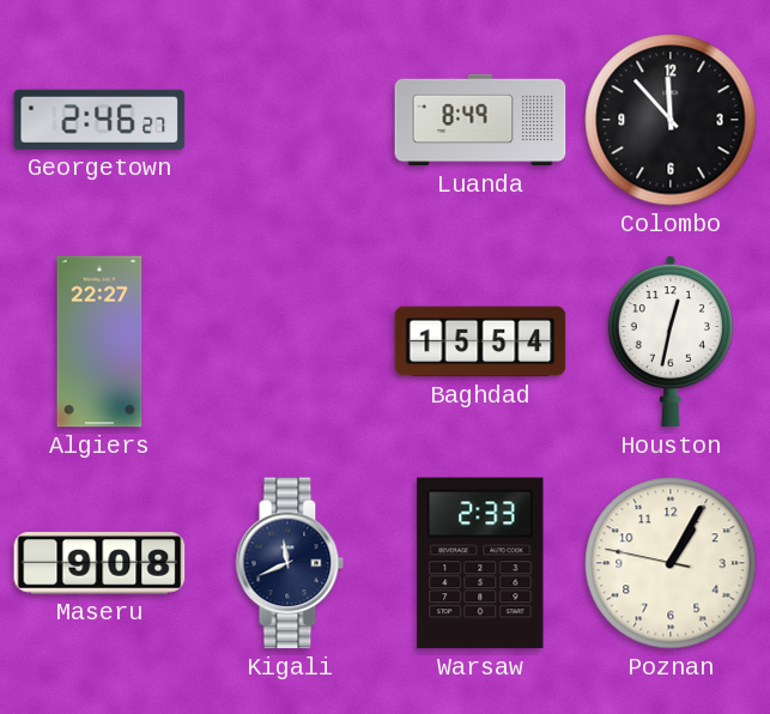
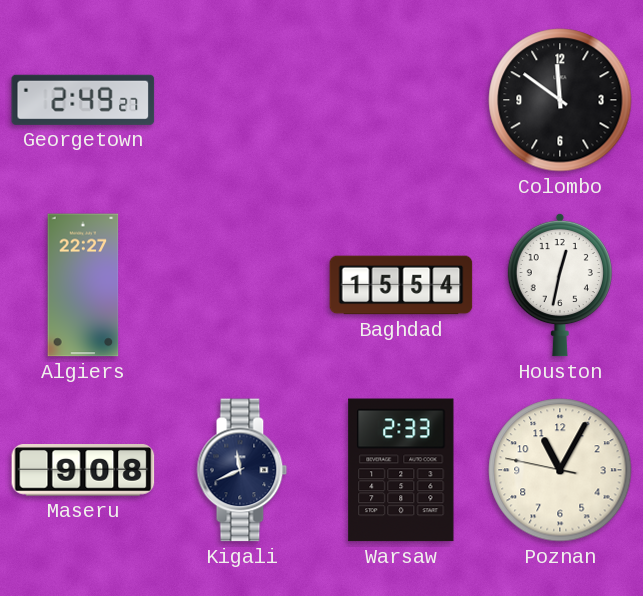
Georgetown: 2:46 -> 2:49 (83, 100)
Luanda: 8:49 -> none (480, 120)
Colombo: 11:53 -> 11:51 (560, 100)
Poznan: 1:04 -> 11:04 (560, 470)
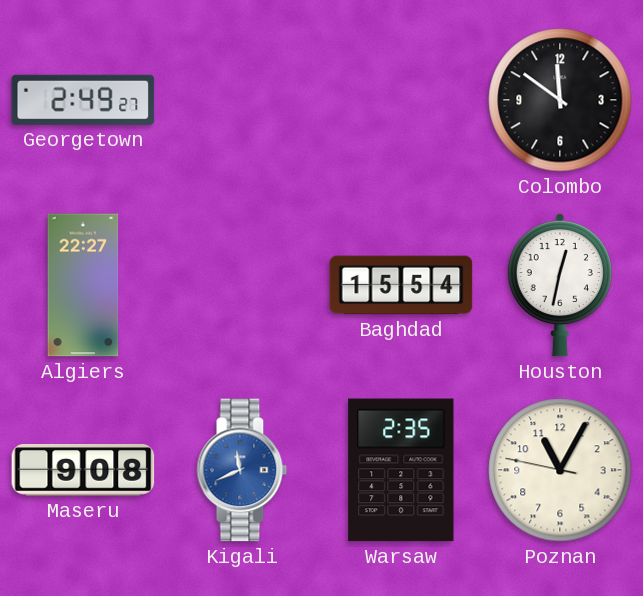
Kigali dial: navy -> blue (242, 470)
Warsaw: 2:33 -> 2:35 (401, 470)
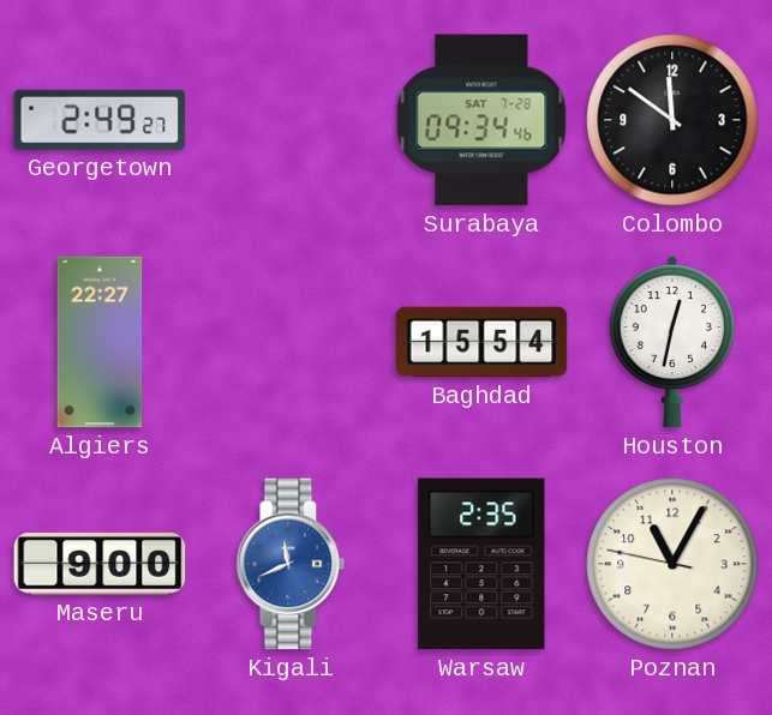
Surabaya: none -> 09:34 (481, 120)
Maseru: 9:08 -> 9:00 (100, 564)
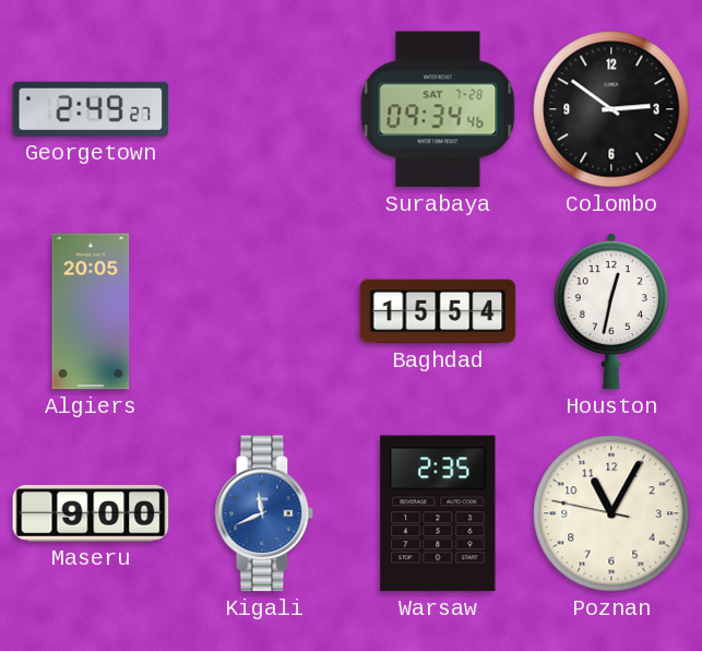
Colombo: 11:51 -> 2:51 (611, 109)
Algiers: 22:27 -> 20:05 (91, 311)
